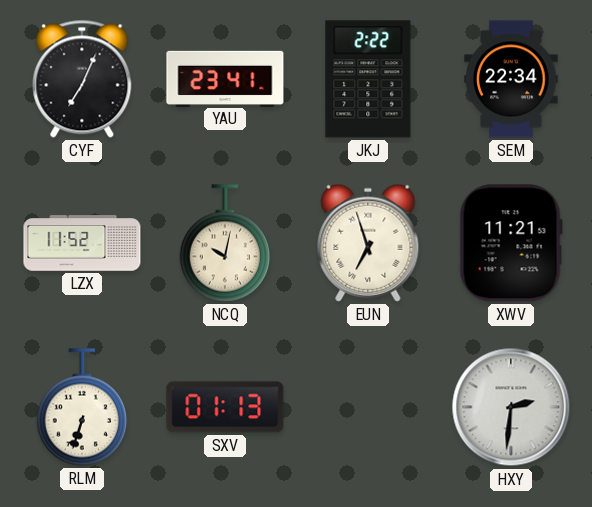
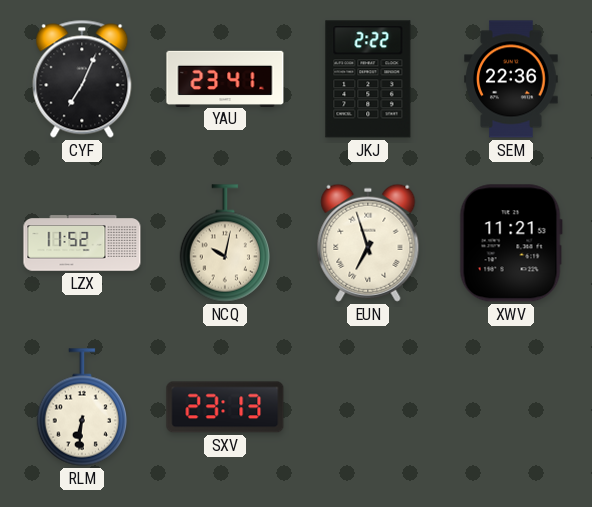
SEM: 22:34 -> 22:36 (511, 79)
RLM: 6:33 -> 6:31 (81, 407)
SXV: 01:13 -> 23:13 (225, 407)
HXY: 2:31 -> none (511, 407)
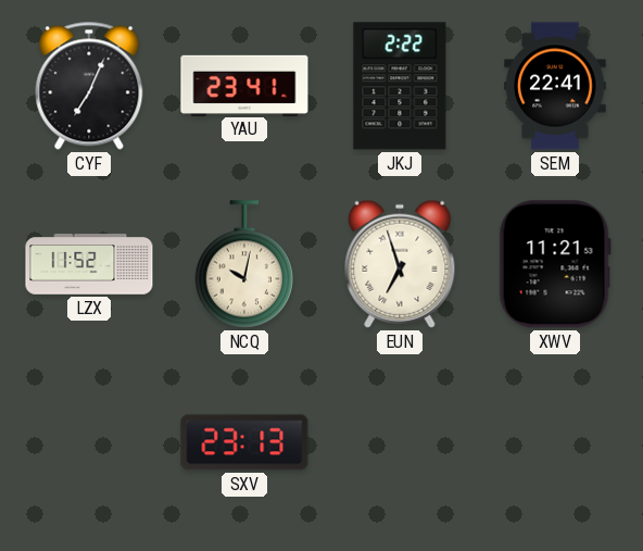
SEM: 22:36 -> 22:41 (555, 86)
RLM: 6:31 -> none (81, 407)
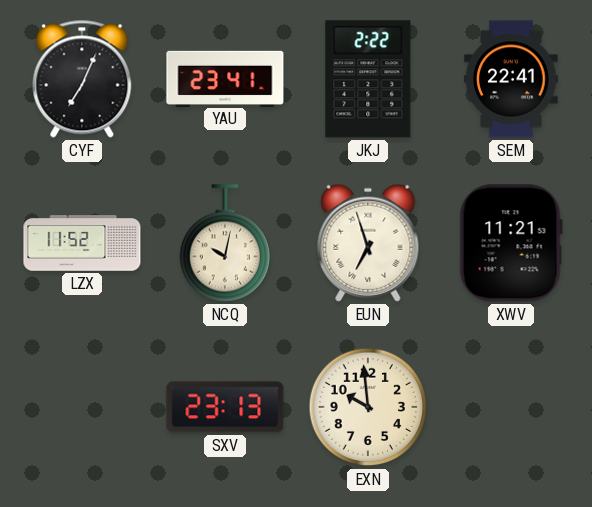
EXN: none -> 9:59 (368, 407)
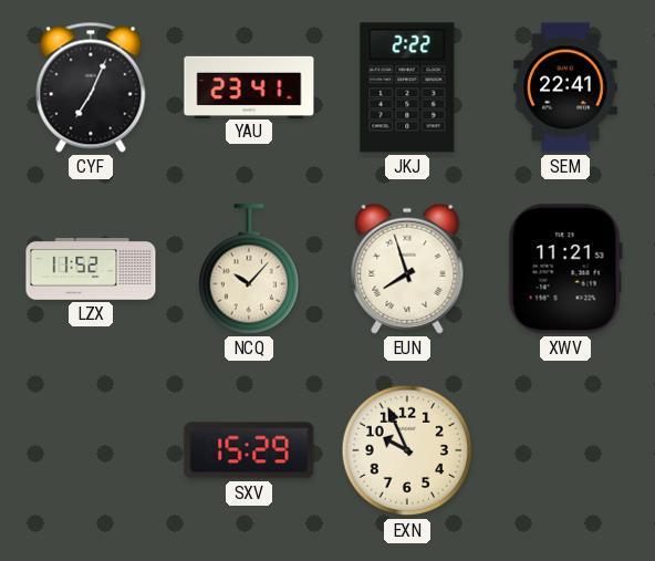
NCQ: 10:02 -> 10:07 (248, 269)
EUN: 6:57 -> 7:57 (407, 269)
SXV: 23:13 -> 15:29 (249, 450)
EXN: 9:59 -> 9:56 (407, 450)
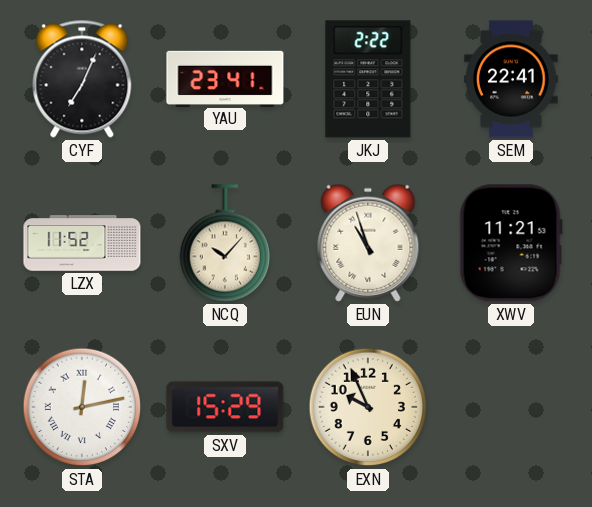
EUN: 7:57 -> 10:57 (368, 243)
STA: none -> 12:13 (82, 407)
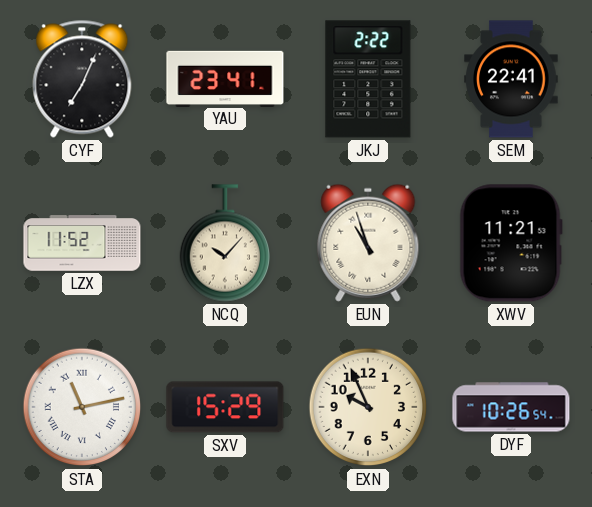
STA: 12:13 -> 11:13 (82, 407)
DYF: none -> 10:26 (511, 407)
